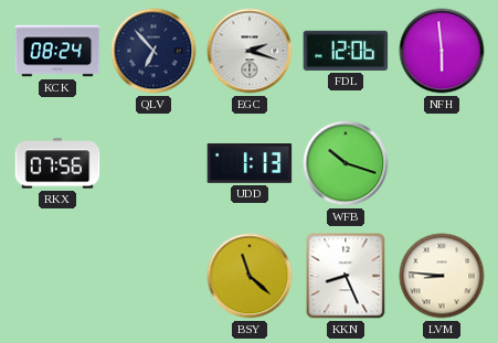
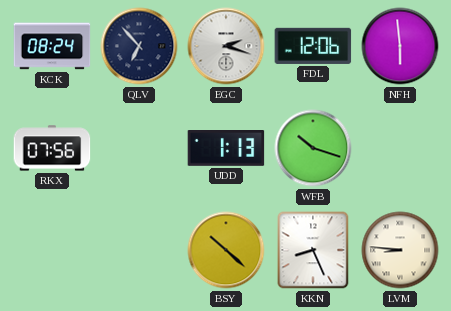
BSY: 11:22 -> 10:22 (226, 250)
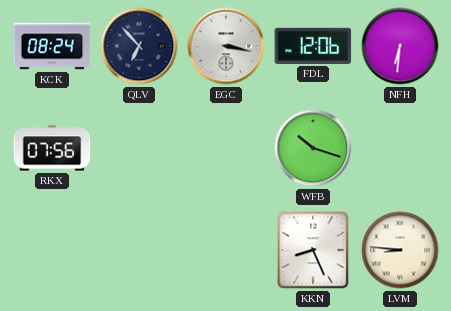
EGC: 2:18 -> 3:17 (226, 46)
NFH: 5:59 -> 6:31 (400, 46)
UDD: 1:13 -> none (226, 149)
BSY: 10:22 -> none (226, 250)
